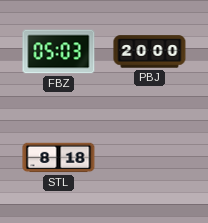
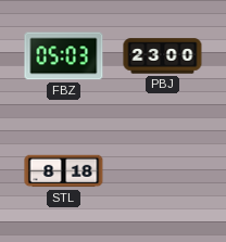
PBJ: 20:00 -> 23:00 (163, 56)
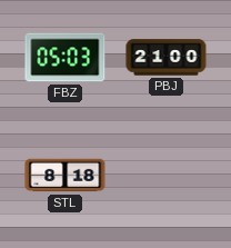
PBJ: 23:00 -> 21:00 (167, 58)
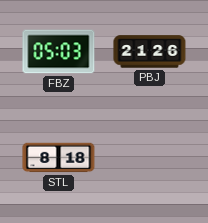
PBJ: 21:00 -> 21:26 (150, 52)
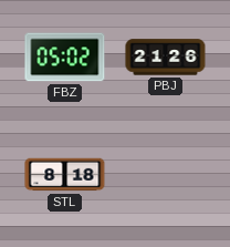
FBZ: 05:03 -> 05:02 (65, 58)
